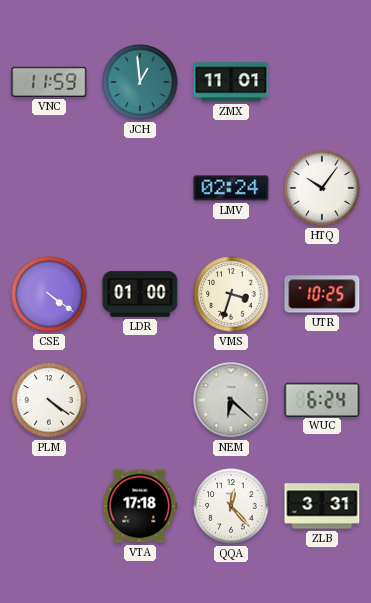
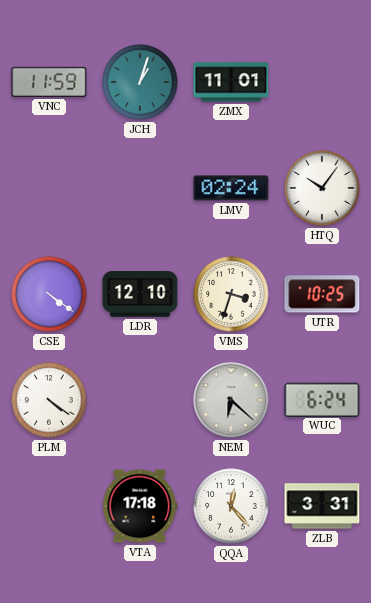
JCH: 12:59 -> 1:03 (140, 82)
LDR: 01:00 -> 12:10 (140, 294)
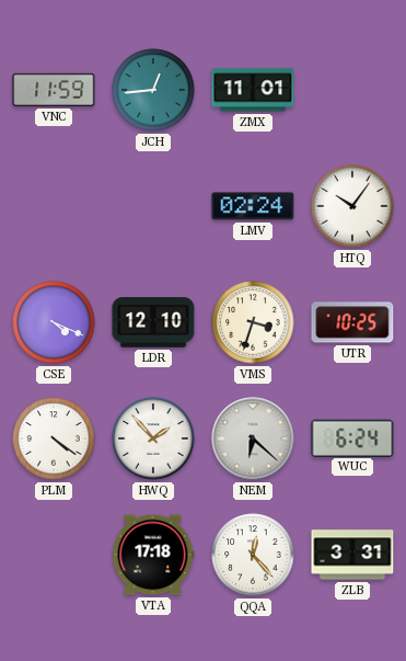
JCH: 1:03 -> 12:44 (153, 90)
CSE: 4:21 -> 4:19 (54, 322)
HWQ: none -> 1:53 (153, 438)
